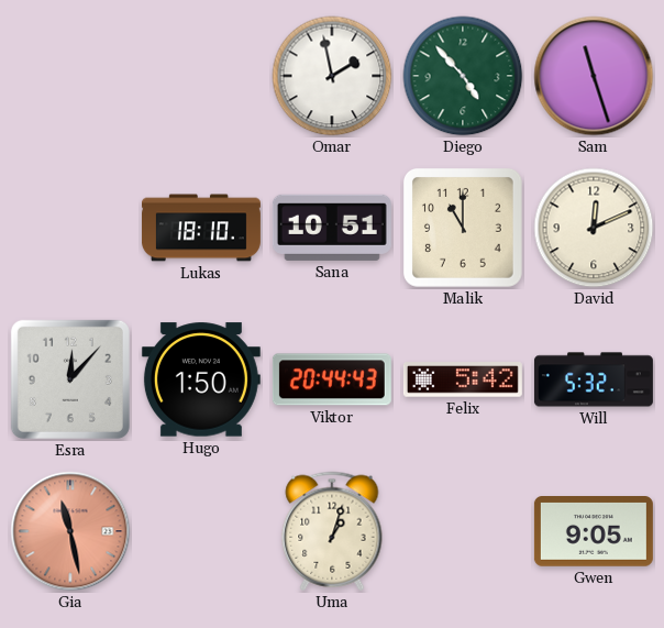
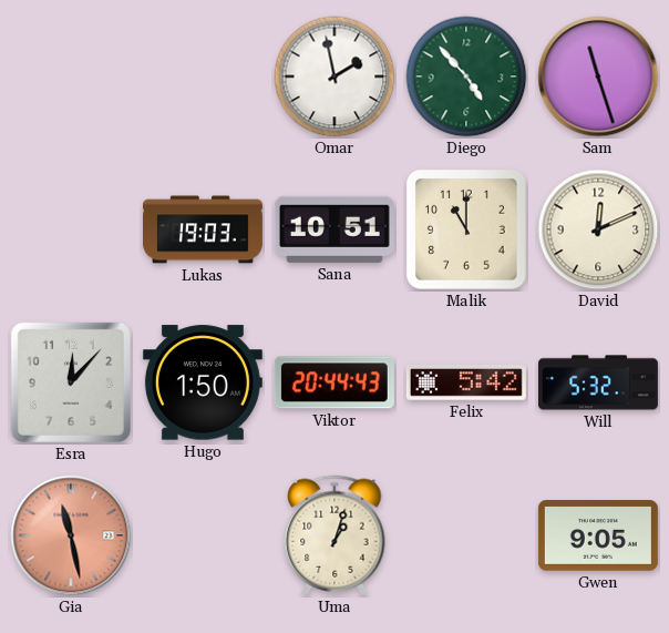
Lukas: 18:10 -> 19:03 (203, 229)
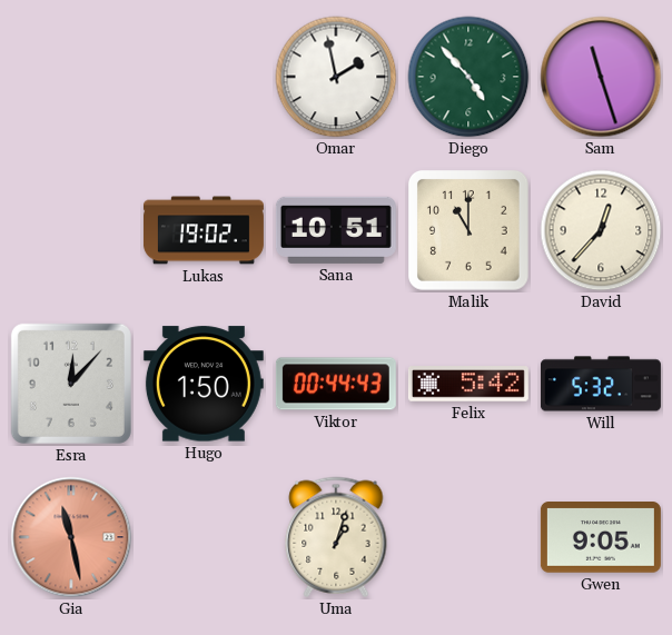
Lukas: 19:03 -> 19:02 (204, 230)
David: 12:11 -> 12:37 (601, 230)
Viktor: 20:44 -> 00:44 (336, 384)
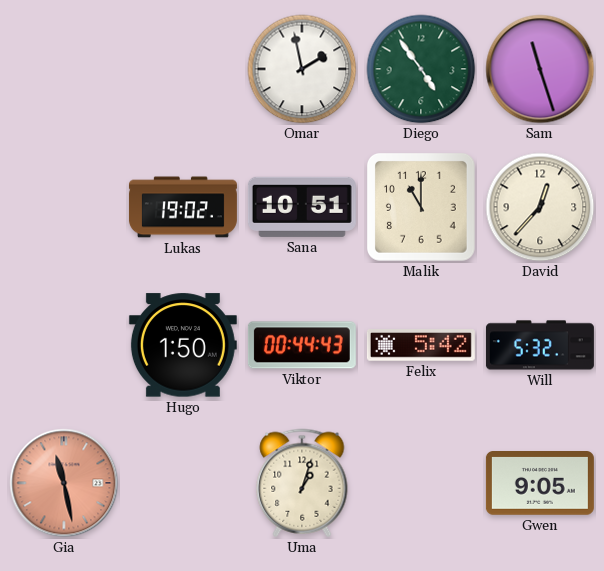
Diego: 4:53 -> 4:54 (421, 69)
Esra: 12:07 -> none (71, 384)
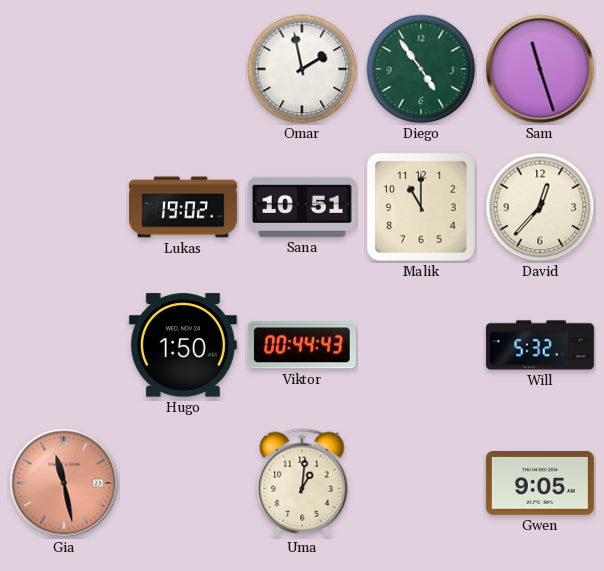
Felix: 5:42 -> none (421, 345)
Uma: 1:03 -> 1:01 (302, 483)
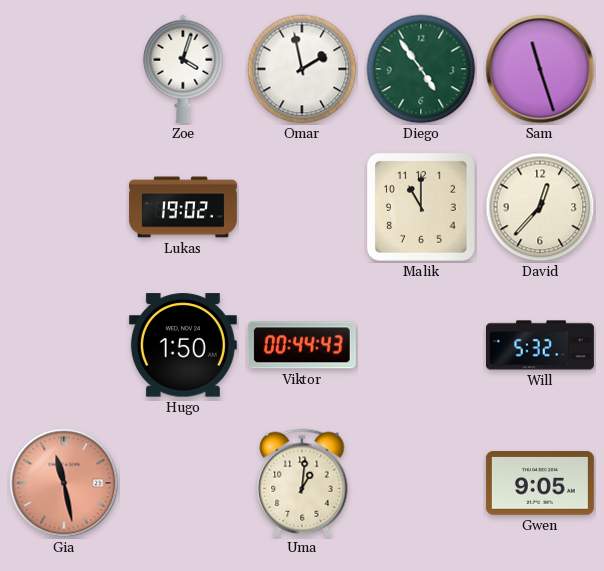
Zoe: none -> 4:03 (183, 69)
Sana: 10:51 -> none (302, 207)
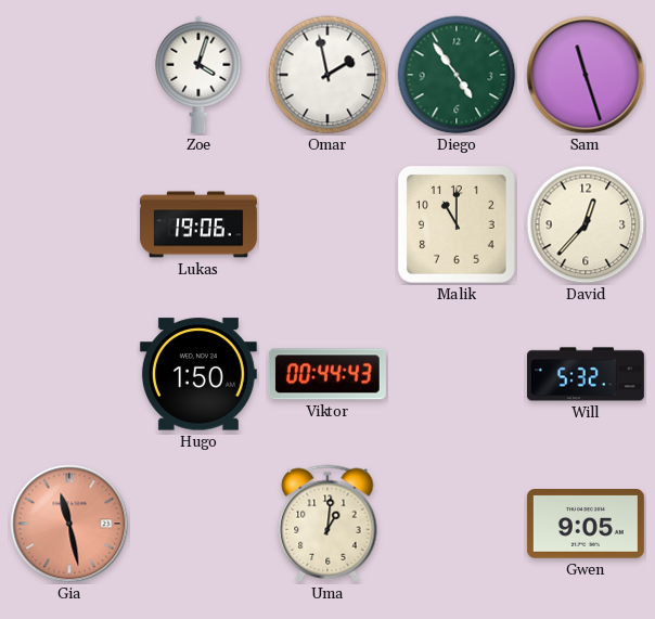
Lukas: 19:02 -> 19:06 (198, 224)
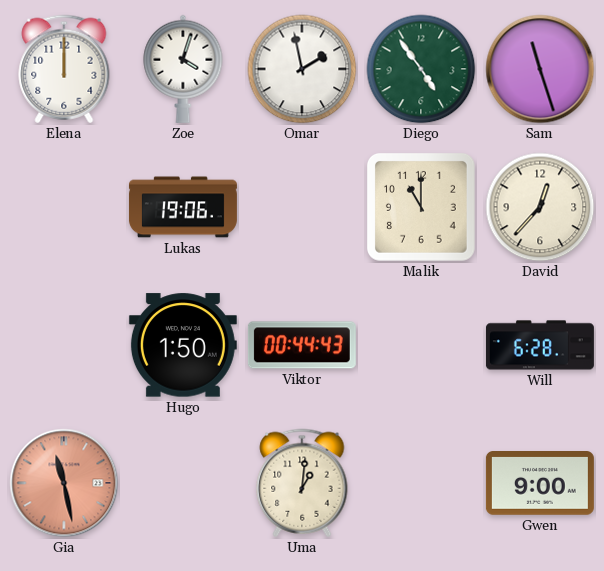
Elena: none -> 12:00 (64, 69)
Will: 5:32 -> 6:28 (540, 345)
Gwen: 9:05 -> 9:00 (540, 484)
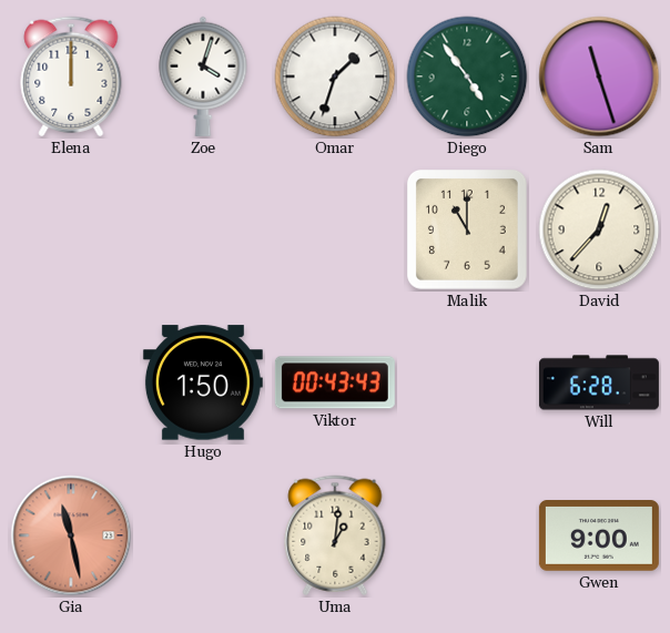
Omar: 1:58 -> 1:33 (335, 76)
Lukas: 19:06 -> none (183, 207)
Viktor: 00:44 -> 00:43 (335, 382)
